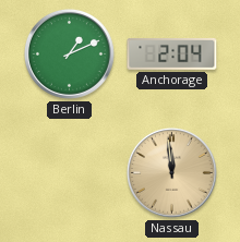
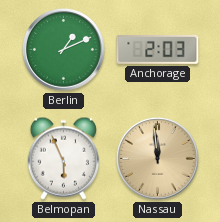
Anchorage: 2:04 -> 2:03 (158, 50)
Belmopan: none -> 5:56 (63, 158)
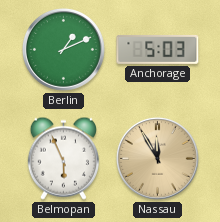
Anchorage: 2:03 -> 5:03 (158, 50)
Nassau: 11:59 -> 11:55 (157, 158)
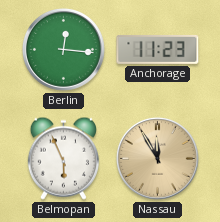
Berlin: 1:11 -> 12:16 (63, 49)
Anchorage: 5:03 -> 11:23 (158, 50)
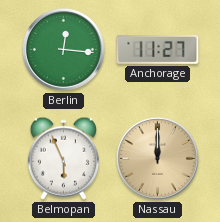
Anchorage: 11:23 -> 11:27 (158, 50)
Nassau: 11:55 -> 12:00 (157, 158)
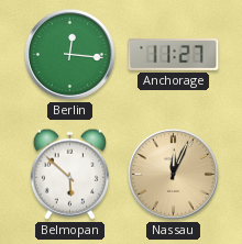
Belmopan: 5:56 -> 5:52 (69, 174)
Nassau: 12:00 -> 12:04 (173, 174)
